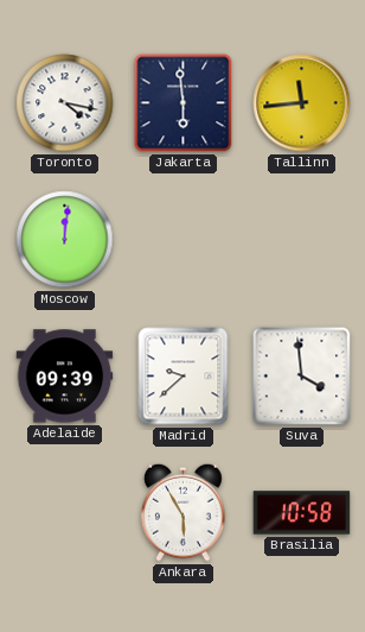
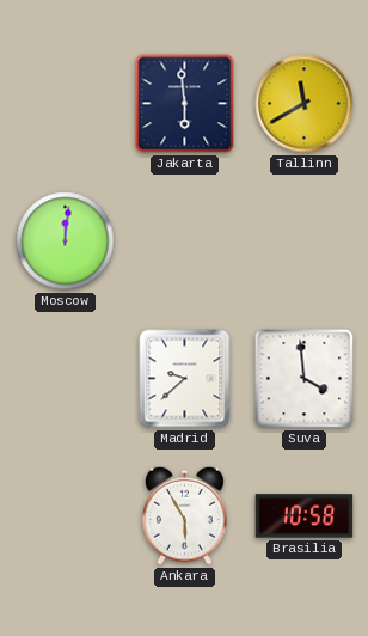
Toronto: 4:17 -> none (65, 103)
Tallinn: 11:44 -> 11:40 (305, 104)
Adelaide: 09:39 -> none (65, 377)
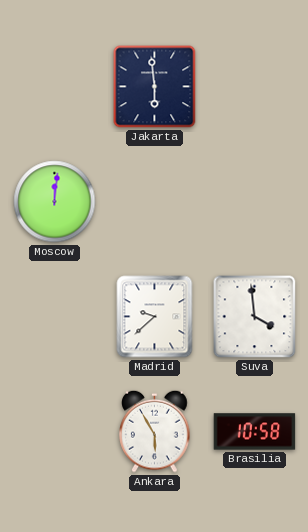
Tallinn: 11:40 -> none (305, 104)
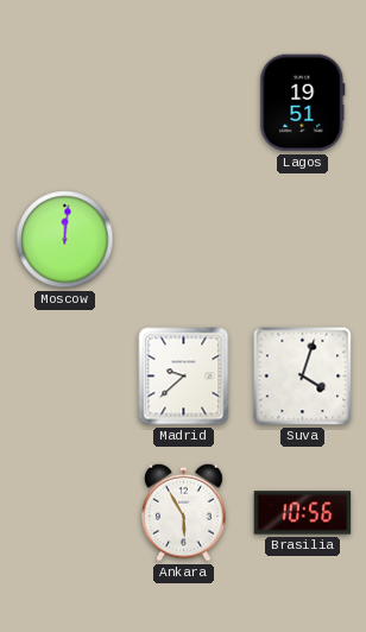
Jakarta: 5:59 -> none (155, 87)
Lagos: none -> 19:51 (303, 103)
Suva: 3:59 -> 4:03 (303, 377)
Brasilia: 10:58 -> 10:56 (303, 513)
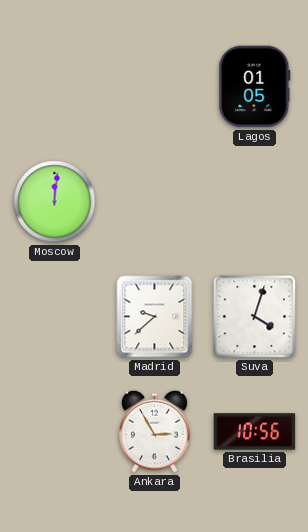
Lagos: 19:51 -> 01:05 (255, 87)
Ankara: 5:55 -> 2:55 (155, 431)
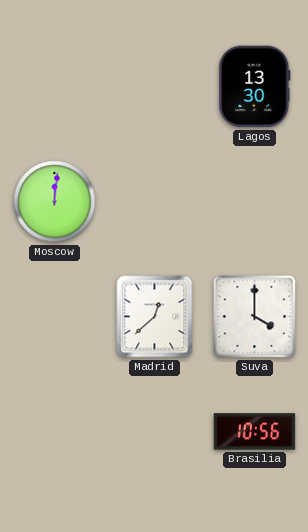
Lagos: 01:05 -> 13:30 (255, 87)
Madrid: 9:38 -> 12:38 (155, 317)
Suva: 4:03 -> 4:00 (255, 317)
Ankara: 2:55 -> none (155, 431)
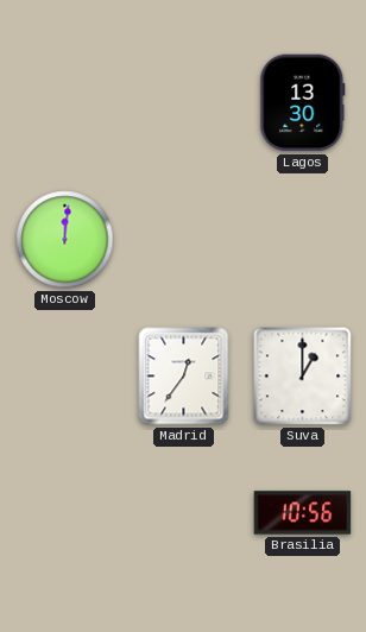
Madrid: 12:38 -> 12:36 (184, 377)
Suva: 4:00 -> 1:00 (303, 377)
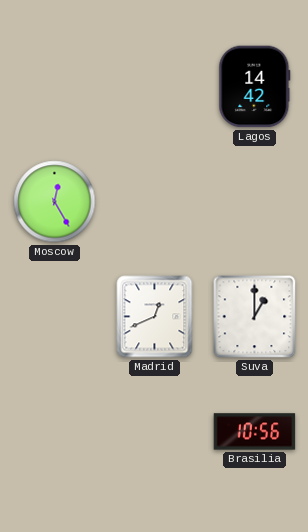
Lagos: 13:30 -> 14:42 (255, 87)
Moscow: 12:01 -> 12:25 (55, 202)
Madrid: 12:36 -> 12:41 (155, 317)
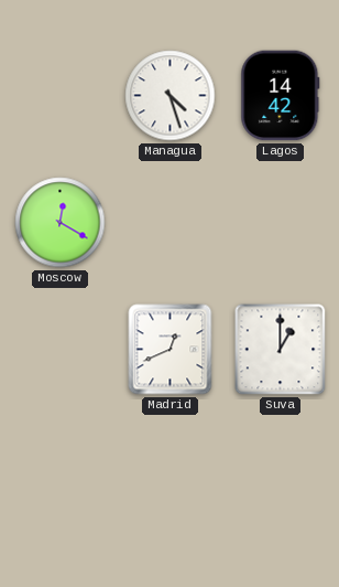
Managua: none -> 4:27 (171, 96)
Moscow: 12:25 -> 12:20 (61, 223)
Brasilia: 10:56 -> none (255, 432)
